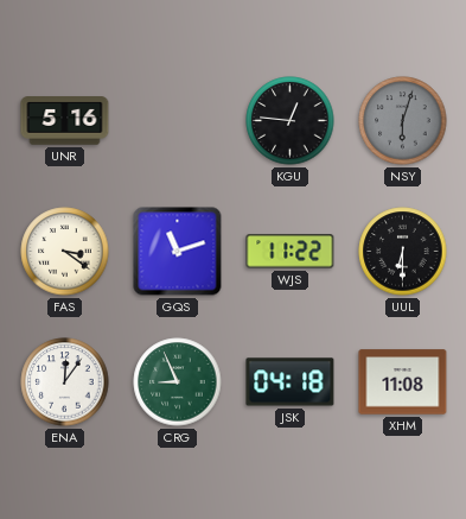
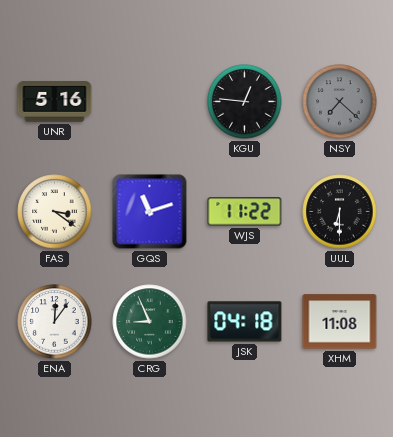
NSY: 6:03 -> 7:22 (340, 102)
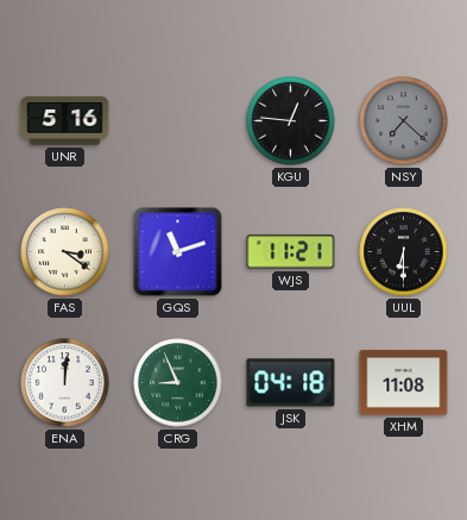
WJS: 11:22 -> 11:21 (291, 252)
ENA: 12:06 -> 12:01 (65, 383)
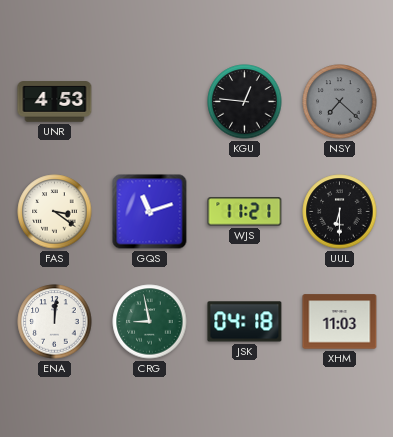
UNR: 5:16 -> 4:53 (55, 102)
CRG: 8:56 -> 8:58 (150, 322)
XHM: 11:08 -> 11:03 (340, 322)
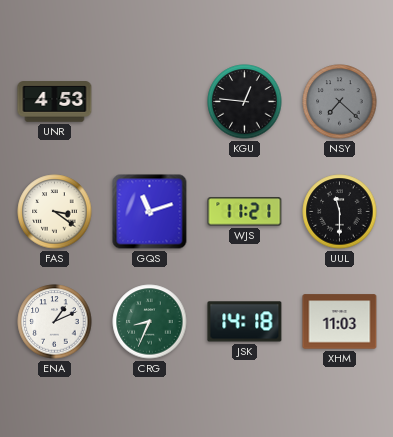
UUL: 6:30 -> 11:30 (340, 212)
ENA: 12:01 -> 1:11 (55, 322)
CRG: 8:58 -> 8:34 (150, 322)
JSK: 04:18 -> 14:18 (245, 322)
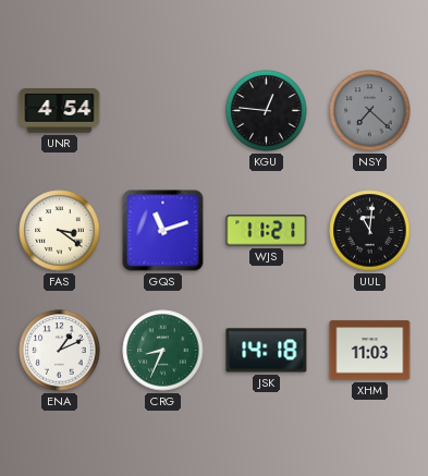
UNR: 4:53 -> 4:54 (60, 111)
UUL: 11:30 -> 11:01 (370, 231)
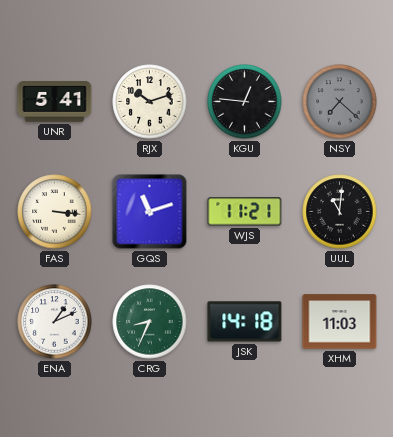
UNR: 4:54 -> 5:41 (55, 102)
RJX: none -> 10:12 (150, 102)
FAS: 3:21 -> 3:16 (55, 212)
